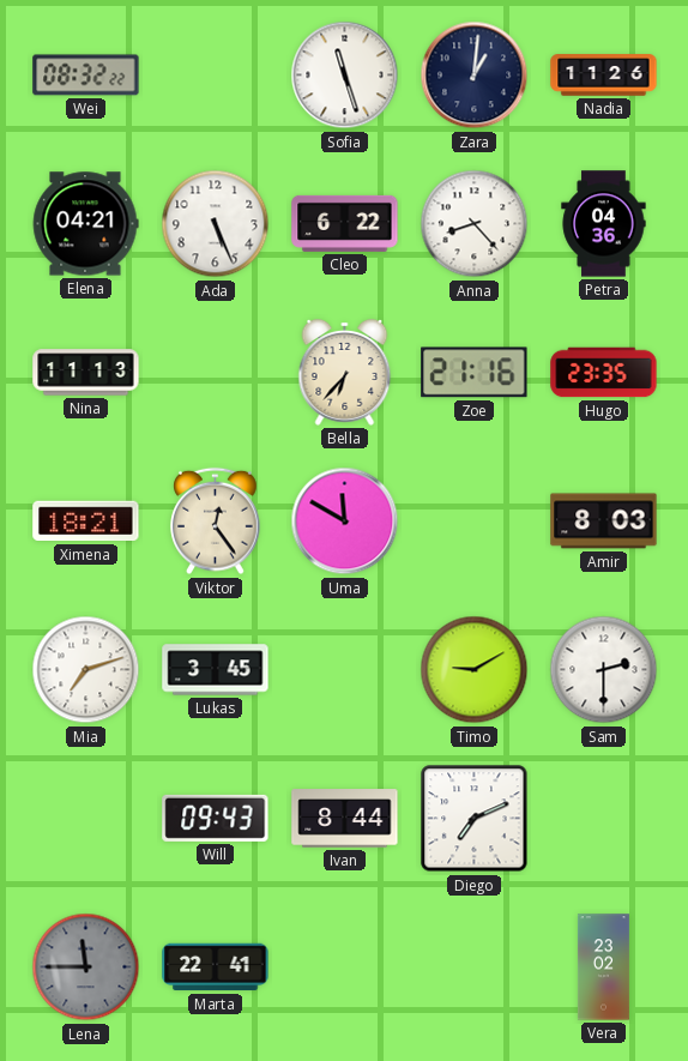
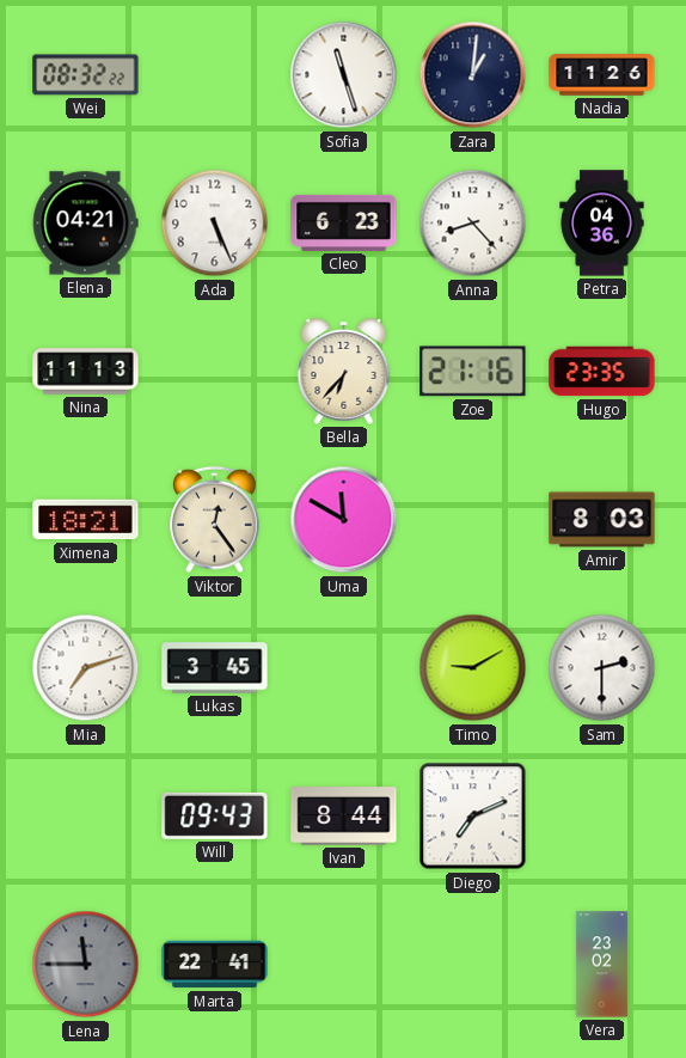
Cleo: 6:22 -> 6:23 (344, 222)
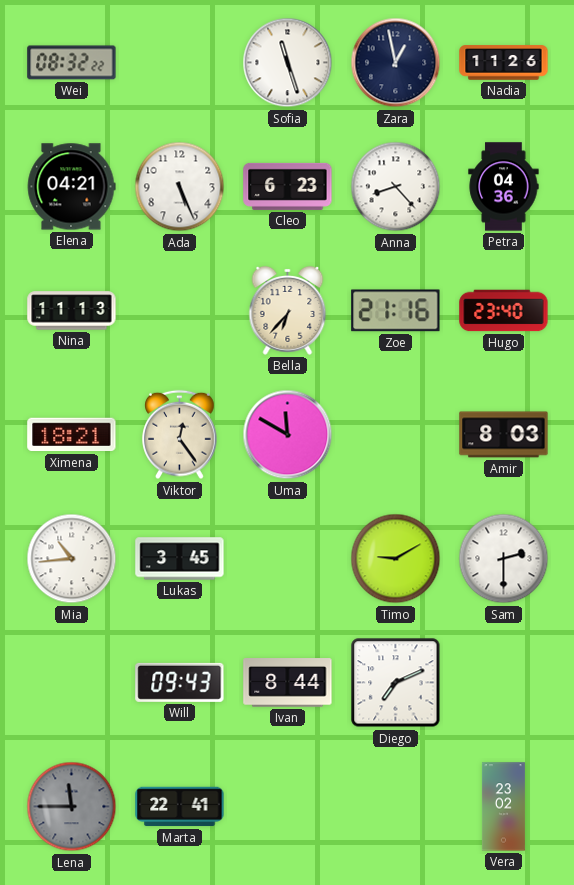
Zara: 1:01 -> 12:58 (396, 63)
Hugo: 23:35 -> 23:40 (504, 311)
Mia: 7:12 -> 10:44 (72, 559)
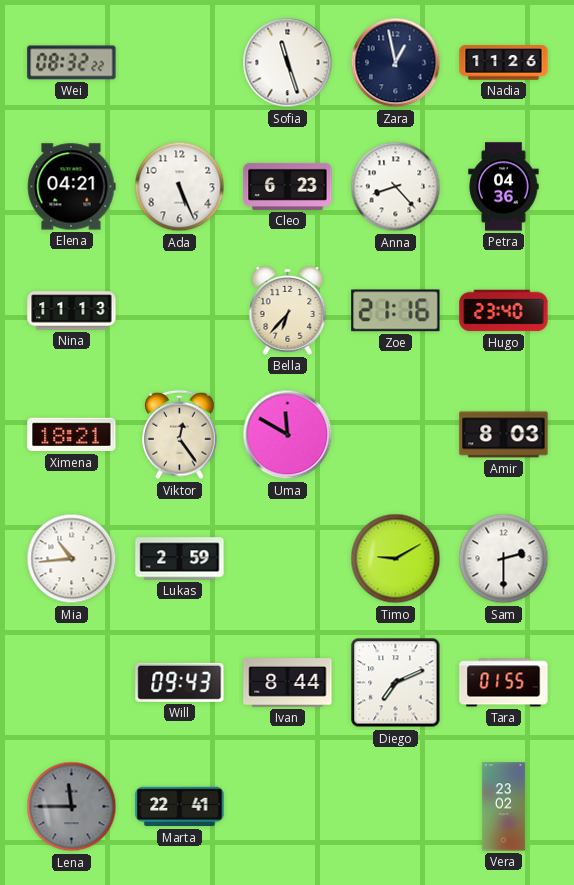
Lukas: 3:45 -> 2:59 (180, 559)
Tara: none -> 01:55 (504, 683)
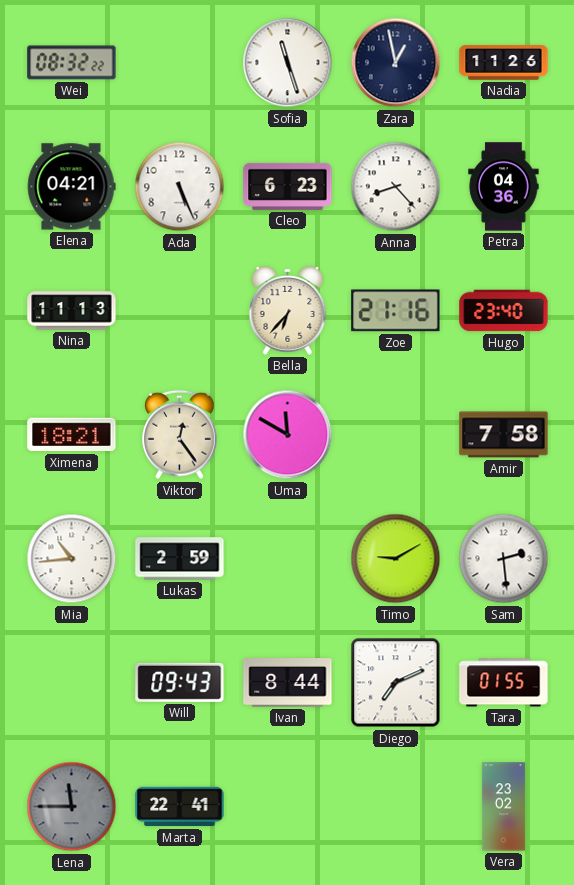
Amir: 8:03 -> 7:58 (504, 435)
Sam: 2:30 -> 2:29 (504, 559)
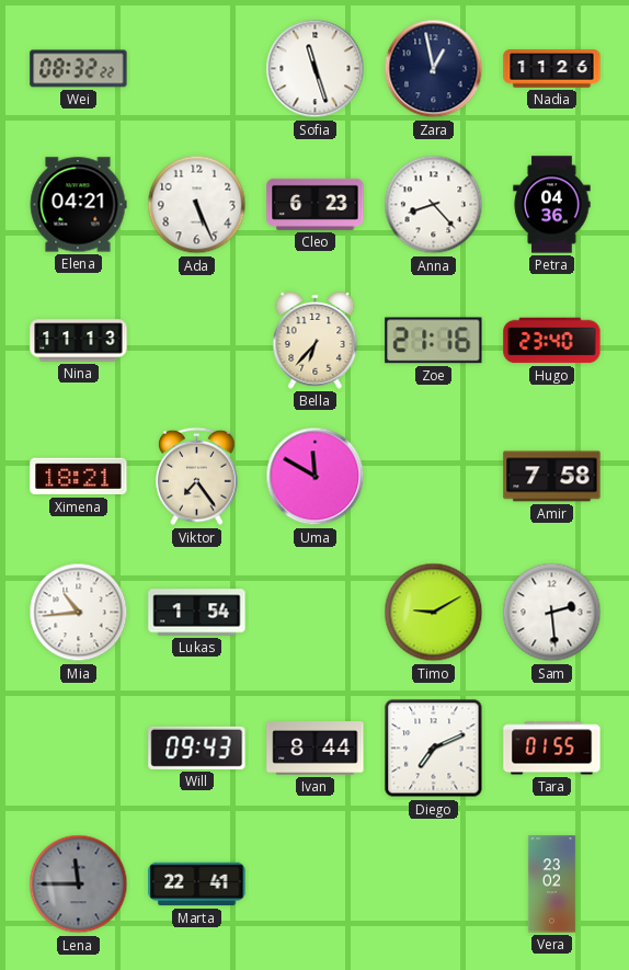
Viktor: 12:24 -> 7:24 (197, 477)
Lukas: 2:59 -> 1:54 (197, 613)
